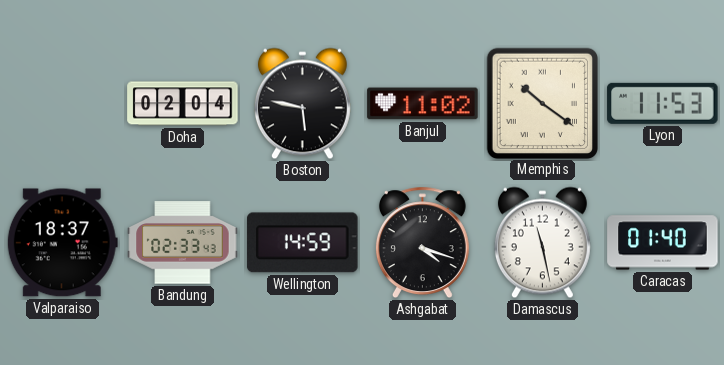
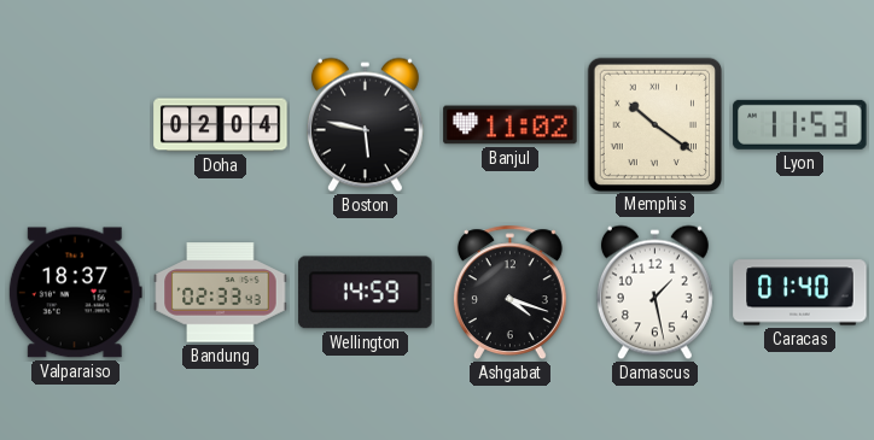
Damascus: 11:28 -> 1:28 (654, 293)
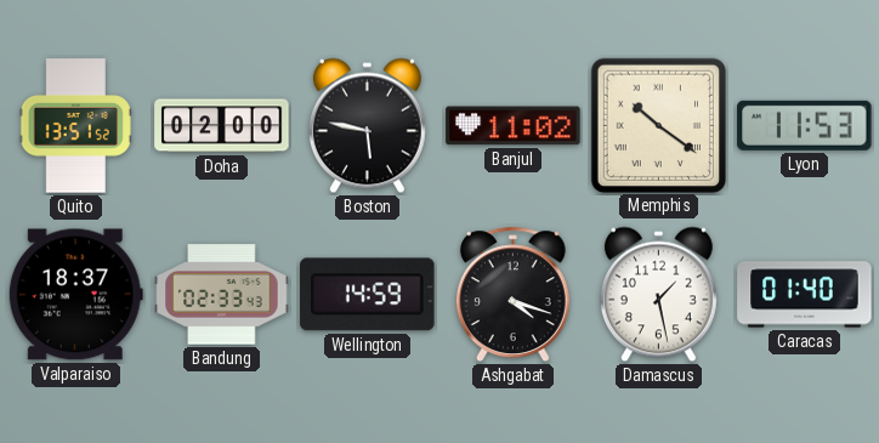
Quito: none -> 13:51 (75, 126)
Doha: 02:04 -> 02:00 (222, 126)
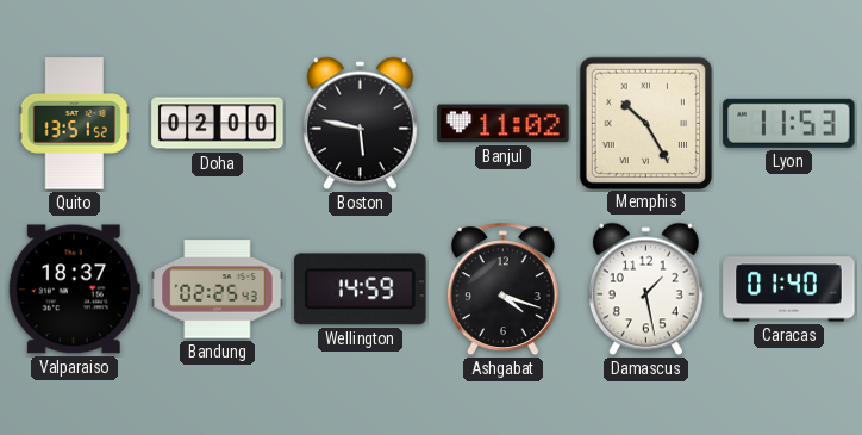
Memphis: 10:21 -> 10:25 (645, 123)
Bandung: 02:33 -> 02:25 (218, 290)
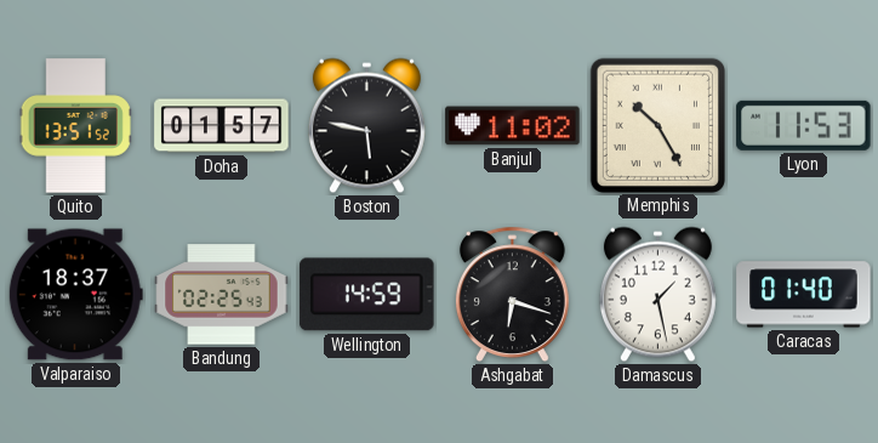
Doha: 02:00 -> 01:57 (222, 126)
Ashgabat: 4:18 -> 6:18 (512, 295)
